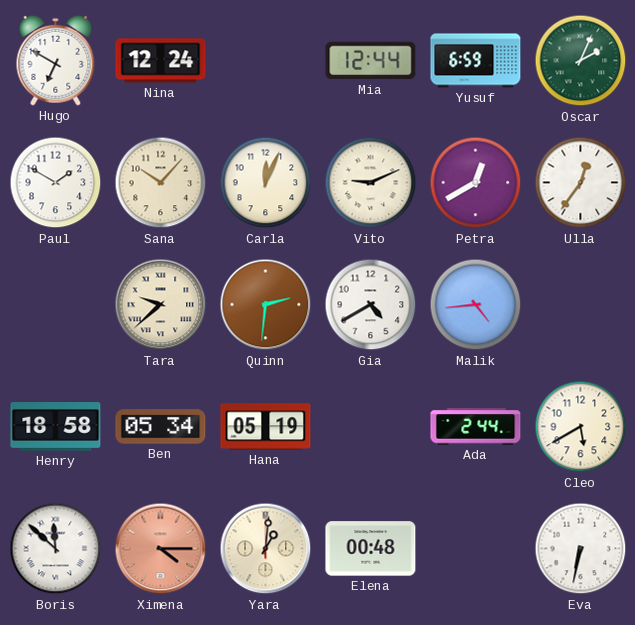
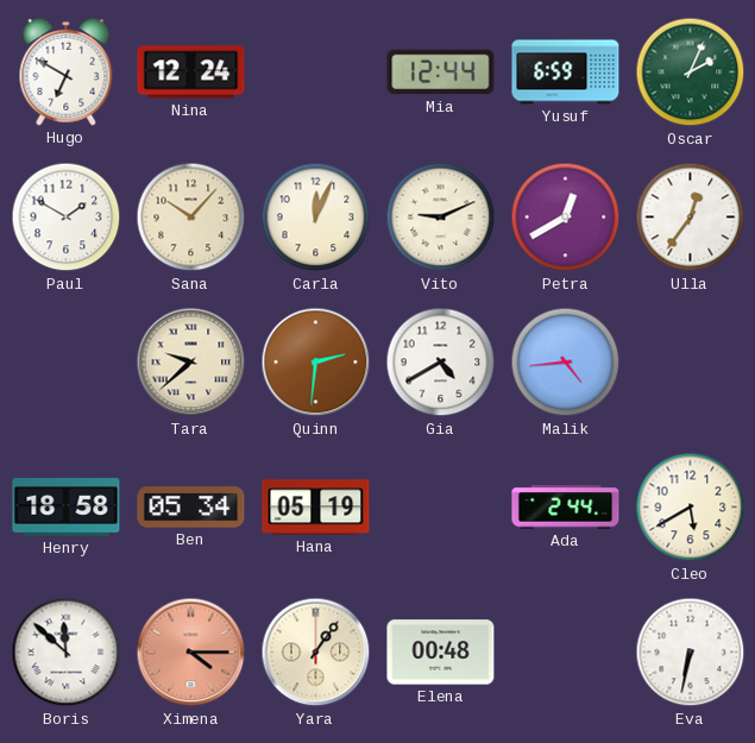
Yara: 1:01 -> 1:06 (316, 653)
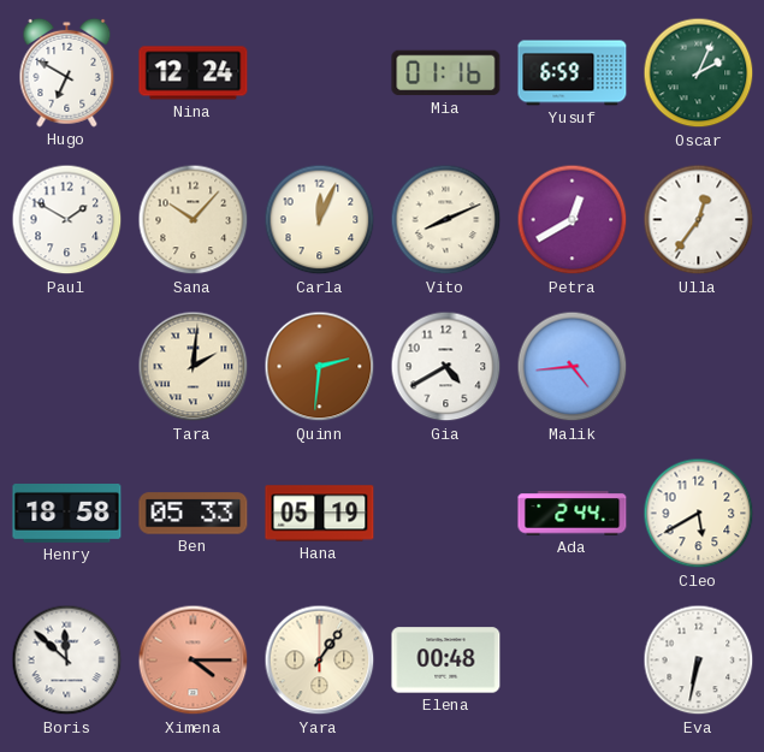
Mia: 12:44 -> 01:16 (446, 73)
Vito: 9:11 -> 8:11 (446, 220)
Tara: 9:38 -> 2:01 (194, 367)
Ben: 05:34 -> 05:33 (194, 514)
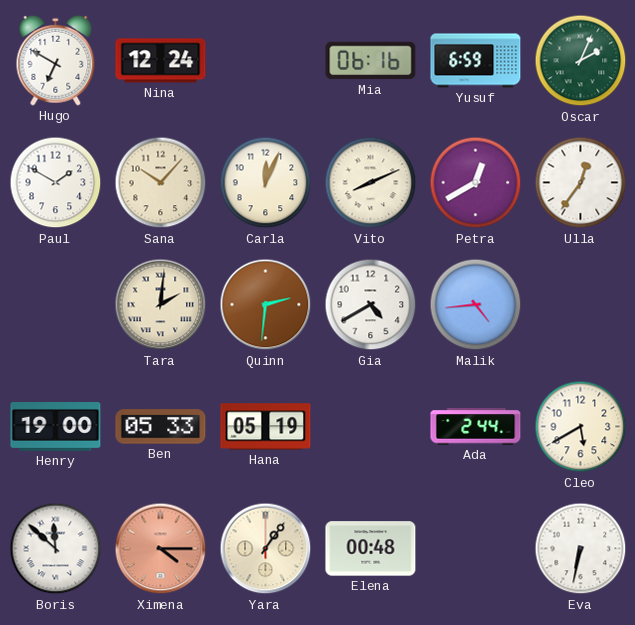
Mia: 01:16 -> 06:16 (371, 61)
Henry: 18:58 -> 19:00 (56, 427)
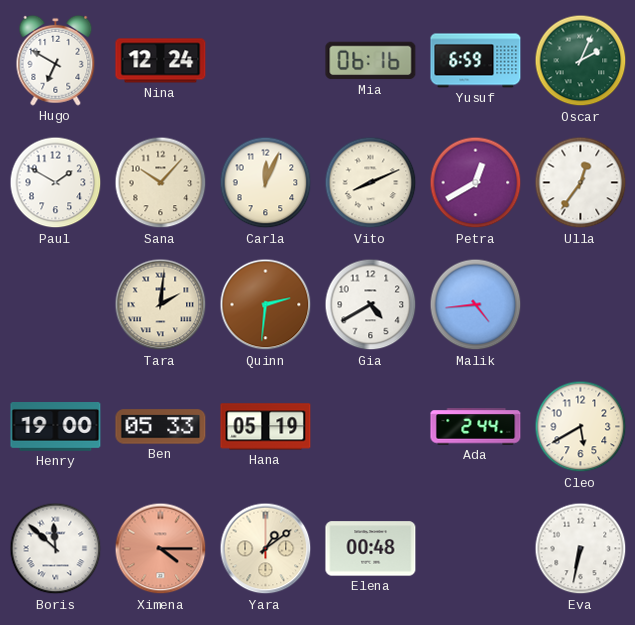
Yara: 1:06 -> 1:09 (266, 549)
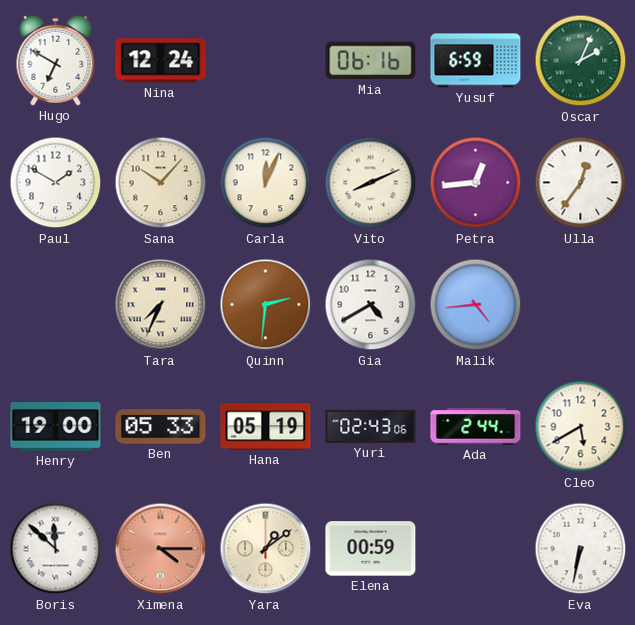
Petra: 12:40 -> 12:44 (476, 183)
Tara: 2:01 -> 7:34 (161, 305)
Yuri: none -> 02:43 (371, 426)
Elena: 00:48 -> 00:59 (371, 549)
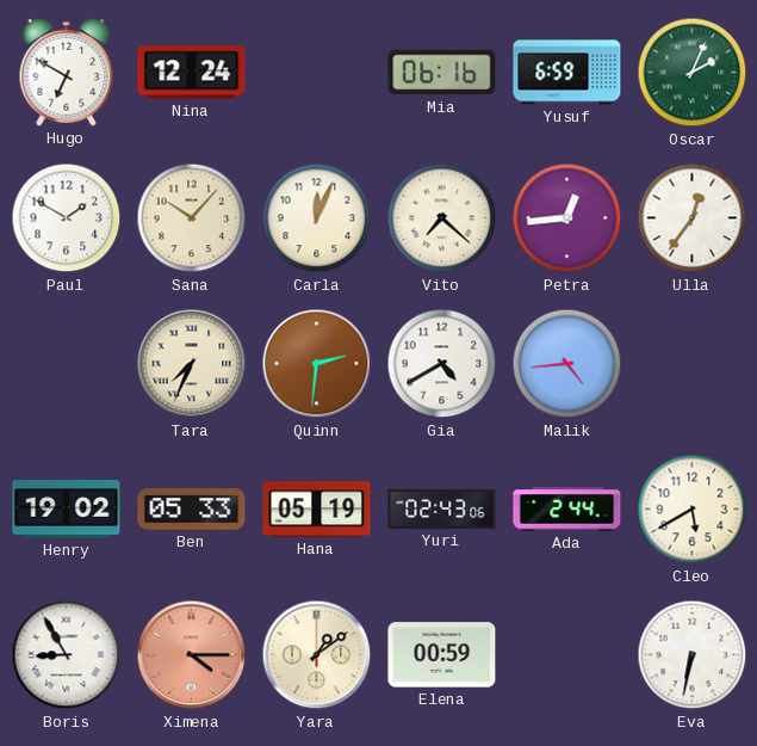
Vito: 8:11 -> 7:22 (442, 218)
Henry: 19:00 -> 19:02 (67, 510)
Boris: 11:52 -> 8:55 (67, 655)
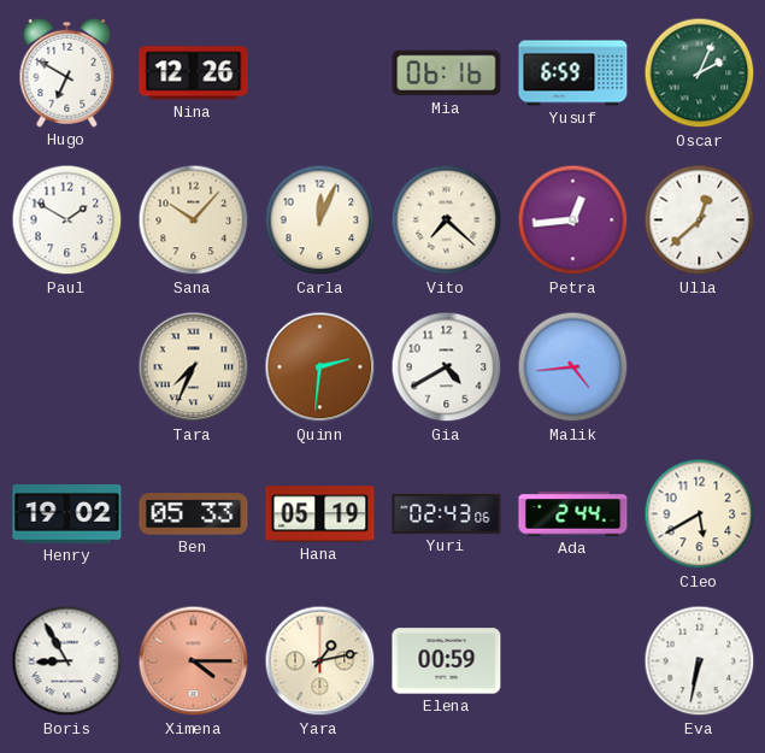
Nina: 12:24 -> 12:26 (194, 73)
Ulla: 12:36 -> 12:38 (700, 220)
Yara: 1:09 -> 1:13 (320, 661)
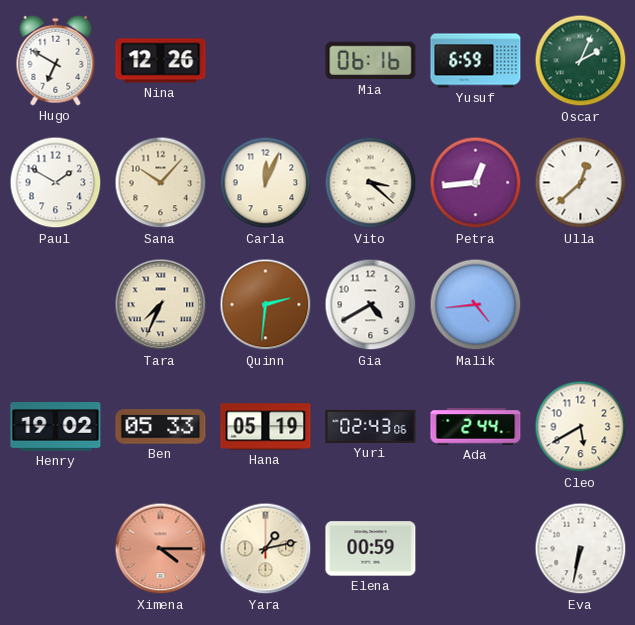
Vito: 7:22 -> 3:22 (371, 183)
Boris: 8:55 -> none (67, 661)
